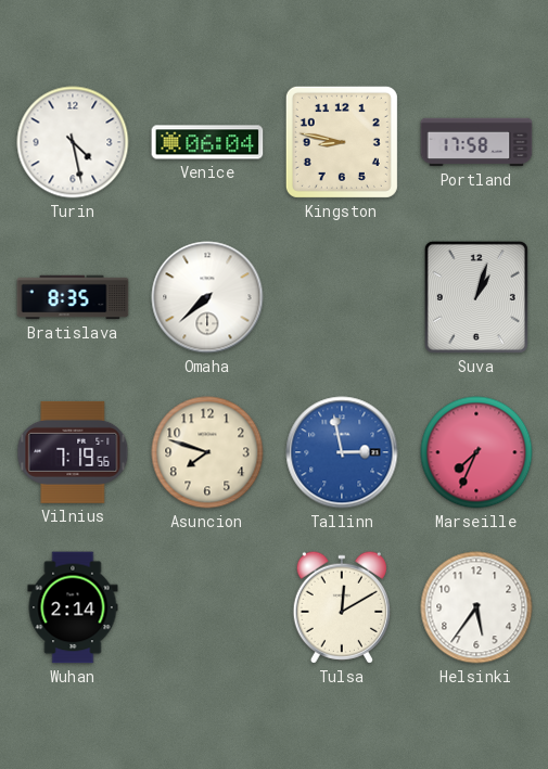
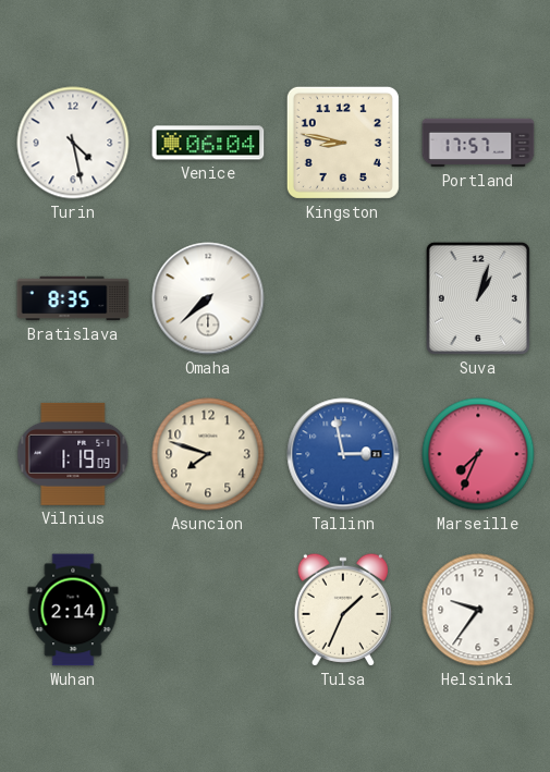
Portland: 17:58 -> 17:57 (478, 143)
Vilnius: 7:19 -> 1:19 (73, 454)
Tulsa: 12:10 -> 1:34 (343, 610)
Helsinki: 5:36 -> 9:36 (478, 610)
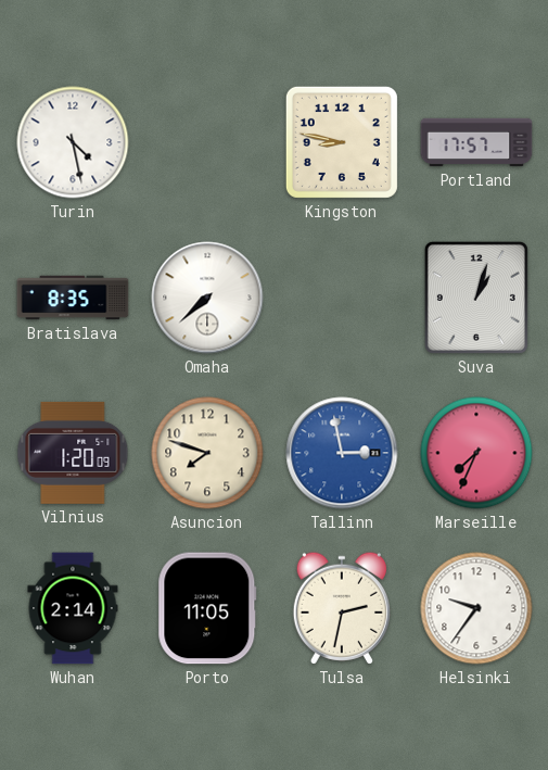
Venice: 06:04 -> none (208, 143)
Vilnius: 1:19 -> 1:20 (73, 453)
Porto: none -> 11:05 (207, 608)
Tulsa: 1:34 -> 2:32 (342, 608)
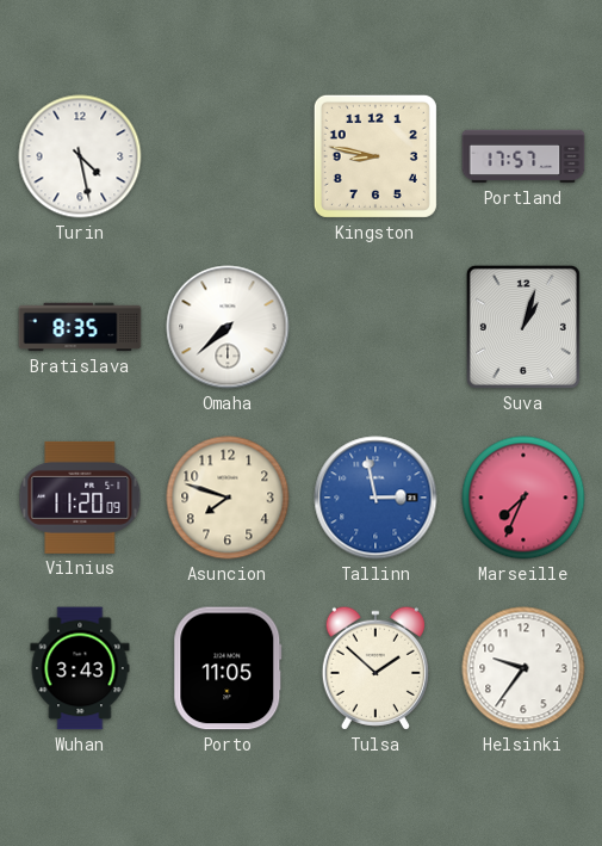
Vilnius: 1:20 -> 11:20 (80, 498)
Wuhan: 2:14 -> 3:43 (80, 668)
Tulsa: 2:32 -> 1:52 (376, 668)
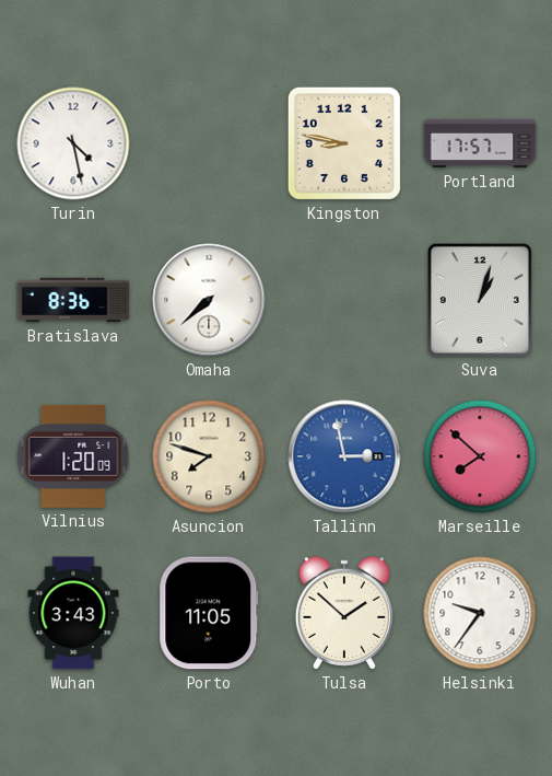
Bratislava: 8:35 -> 8:36 (73, 300)
Vilnius: 11:20 -> 1:20 (73, 456)
Marseille: 7:34 -> 7:52 (480, 456)
